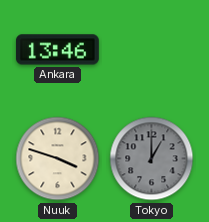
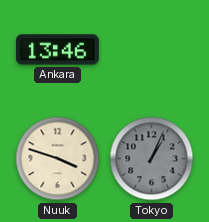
Tokyo: 1:00 -> 1:04 (152, 159)
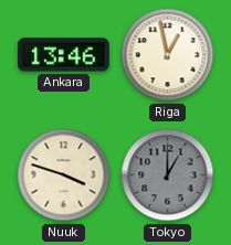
Riga: none -> 12:58 (168, 55)
Tokyo: 1:04 -> 1:00 (168, 175)
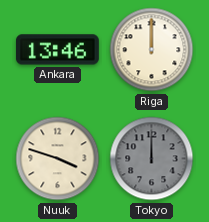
Riga: 12:58 -> 12:00 (152, 50)
Tokyo: 1:00 -> 12:00 (152, 159)
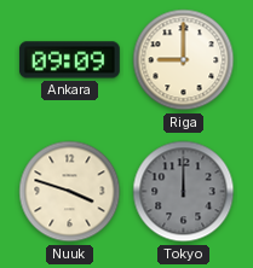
Ankara: 13:46 -> 09:09 (69, 60)
Riga: 12:00 -> 9:00 (184, 60)
